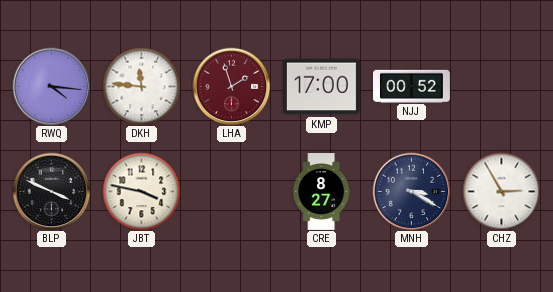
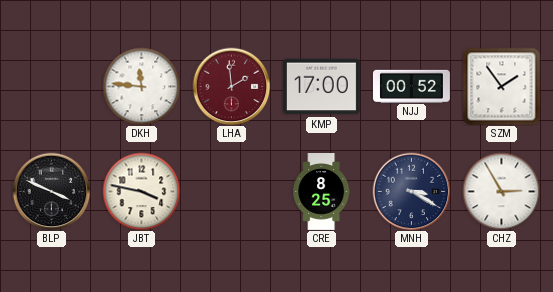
RWQ: 4:16 -> none (51, 86)
LHA: 1:57 -> 1:59 (231, 86)
SZM: none -> 1:54 (501, 86)
CRE: 8:27 -> 8:25 (322, 192)
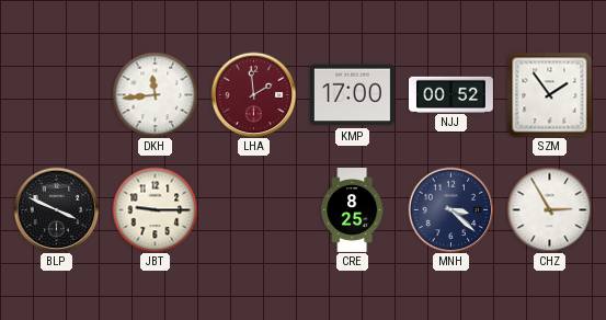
DKH: 11:46 -> 11:44 (155, 94)
JBT: 3:47 -> 9:15 (155, 209)
MNH: 3:20 -> 3:22 (450, 209)
